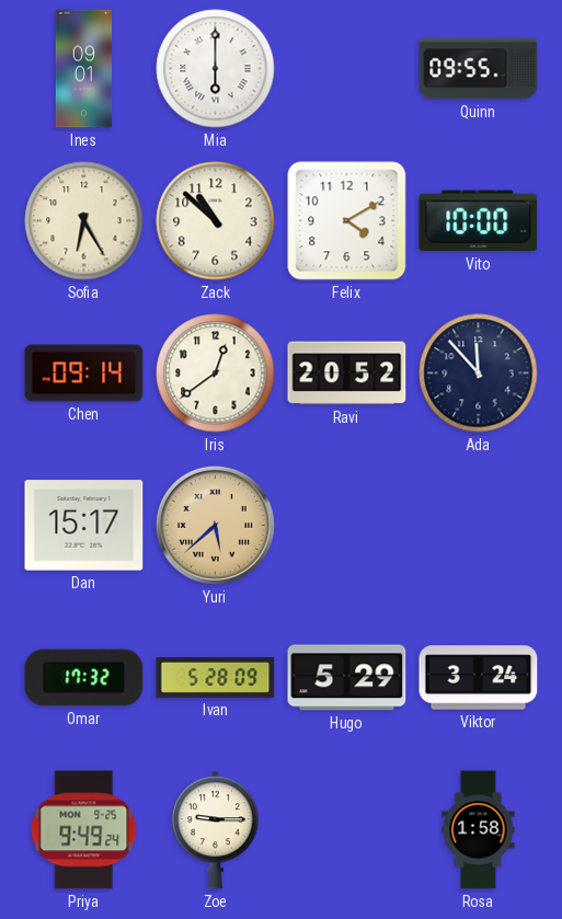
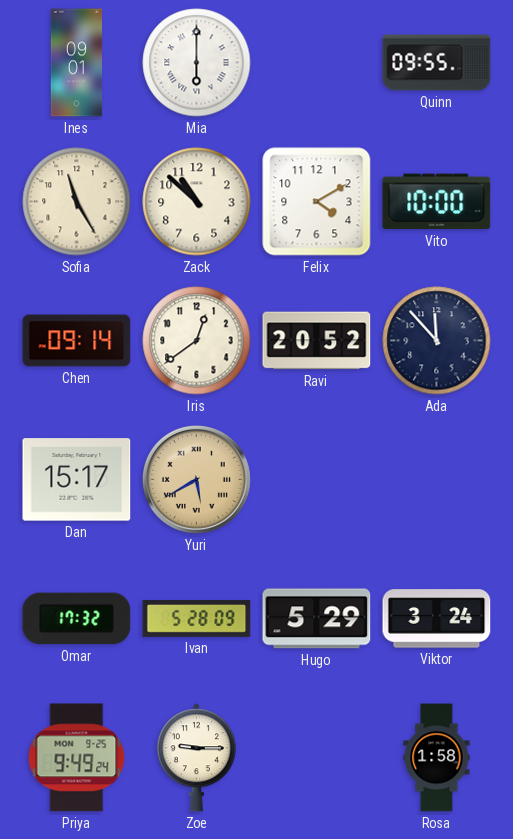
Sofia: 6:25 -> 11:25 (77, 202)
Yuri: 5:38 -> 5:40 (196, 479)
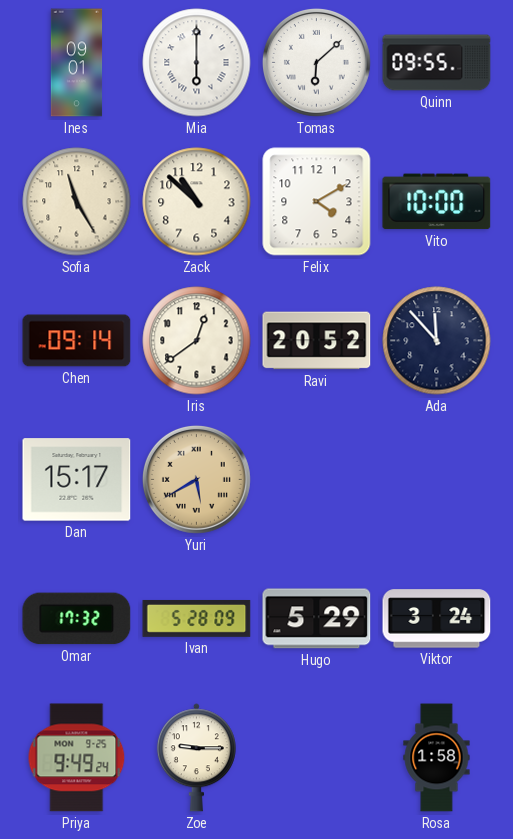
Tomas: none -> 6:08 (316, 62)
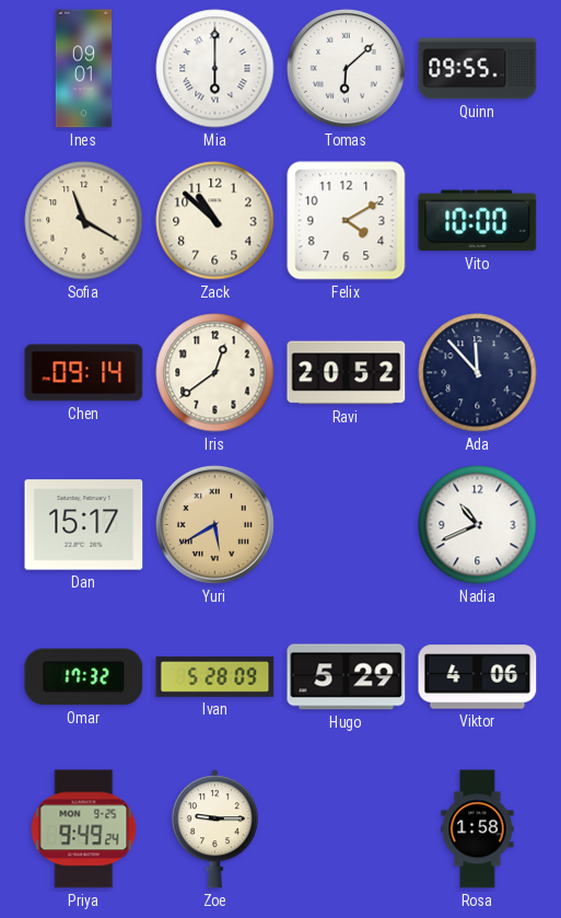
Sofia: 11:25 -> 11:20 (84, 221)
Nadia: none -> 10:41 (478, 525)
Viktor: 3:24 -> 4:06 (478, 677)
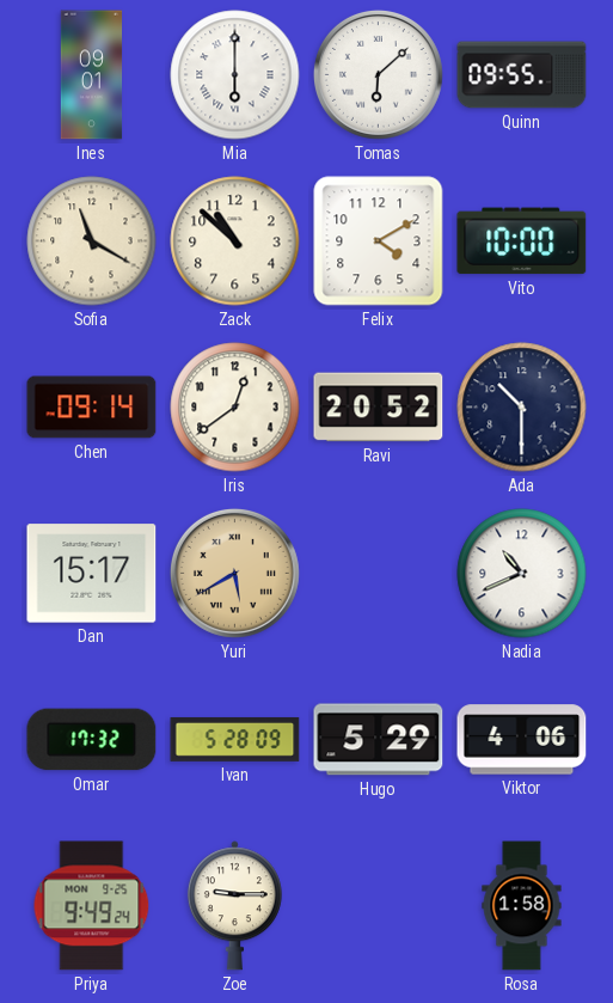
Ada: 11:53 -> 10:30 (522, 408)
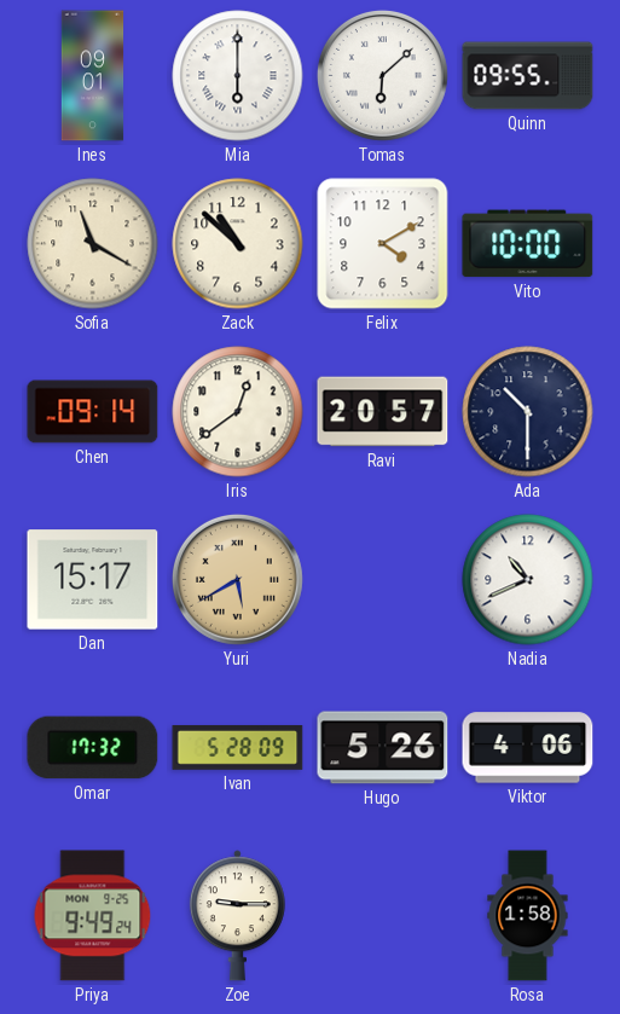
Ravi: 20:52 -> 20:57 (383, 412)
Hugo: 5:29 -> 5:26 (383, 748)
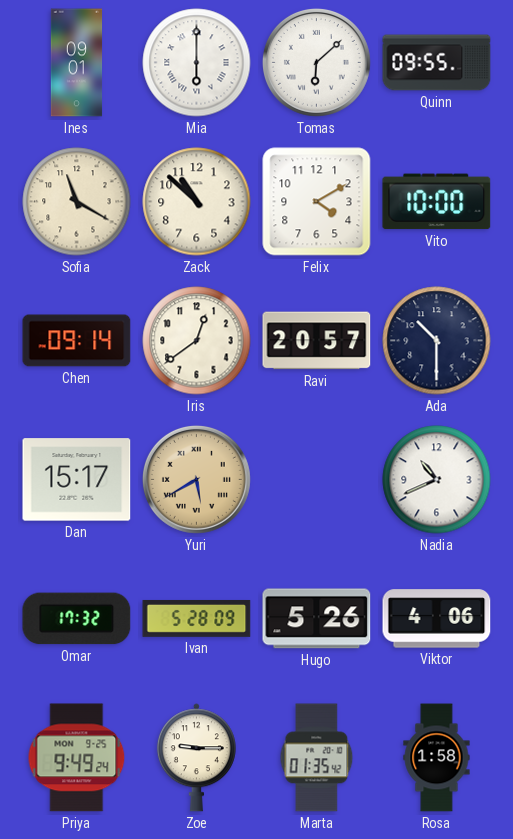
Marta: none -> 01:35 (317, 758)
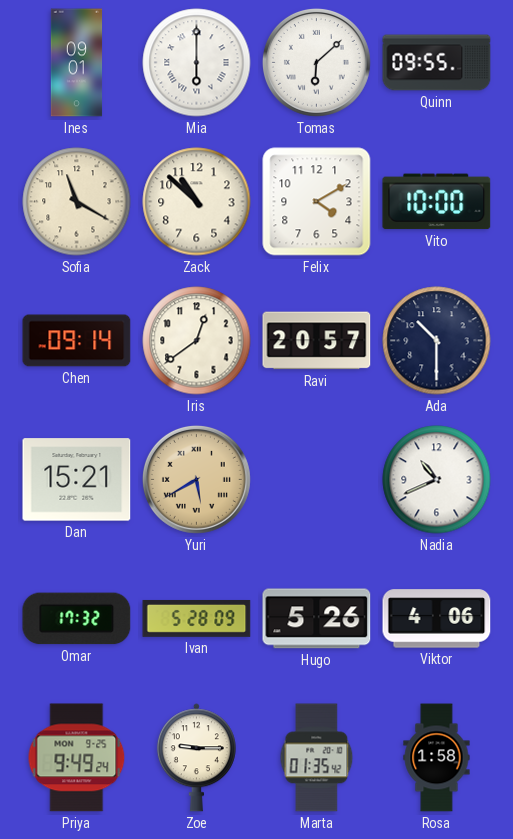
Dan: 15:17 -> 15:21 (77, 480)
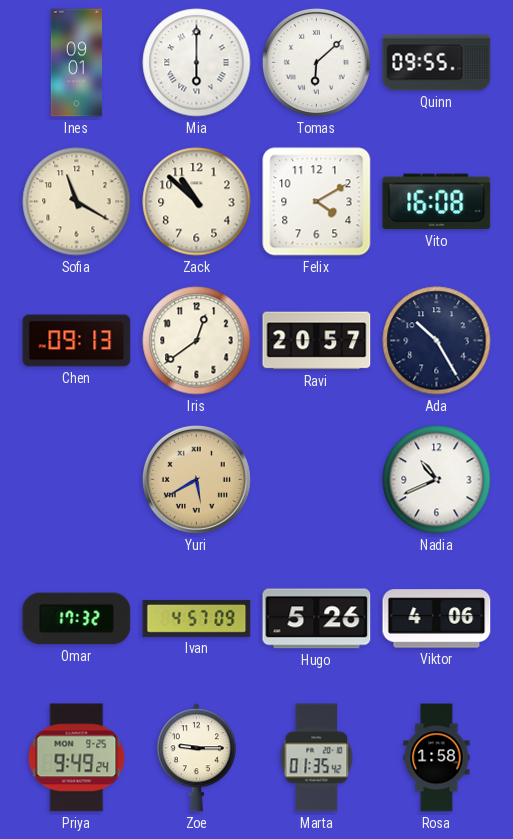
Vito: 10:00 -> 16:08 (437, 202)
Chen: 09:14 -> 09:13 (77, 341)
Ada: 10:30 -> 10:25 (437, 341)
Dan: 15:21 -> none (77, 480)
Ivan: 5:28 -> 4:57 (197, 618)
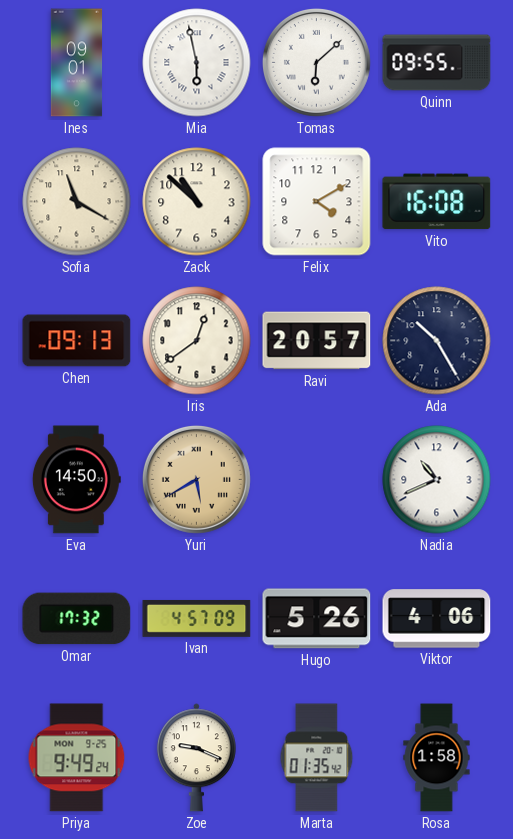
Mia: 6:00 -> 5:58 (197, 63)
Eva: none -> 14:50 (76, 480)
Zoe: 9:15 -> 9:19 (196, 758)
